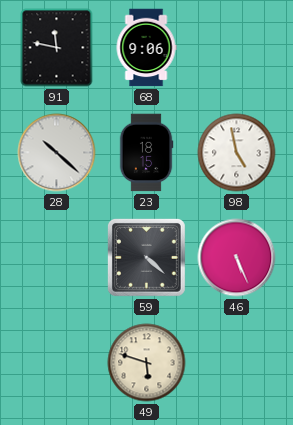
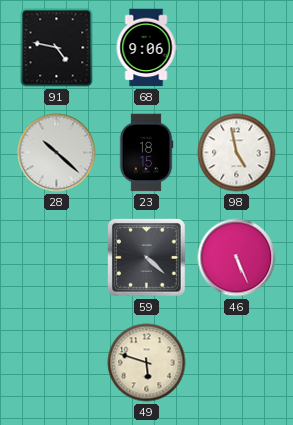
91: 11:47 -> 4:47 (57, 48)
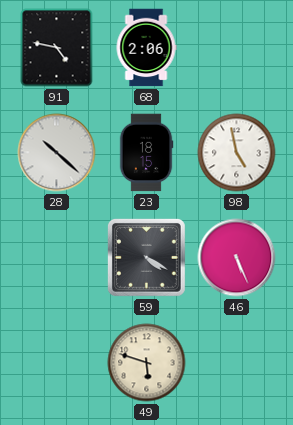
68: 9:06 -> 2:06 (146, 48)
59: 4:22 -> 4:20 (146, 257)
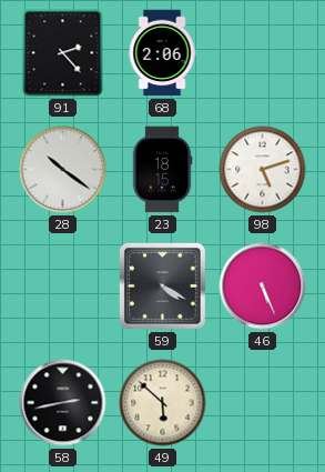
91: 4:47 -> 2:23 (63, 53)
28: 10:22 -> 10:21 (63, 170)
98: 4:58 -> 5:12 (263, 170)
58: none -> 2:43 (63, 403)
49: 5:48 -> 5:52 (163, 403)
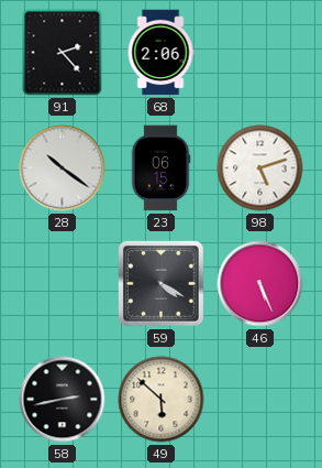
23: 18:15 -> 06:15 (160, 168)
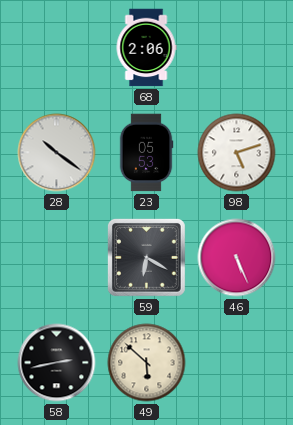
91: 2:23 -> none (63, 53)
23: 06:15 -> 05:53 (146, 153)
59: 4:20 -> 6:20 (146, 257)
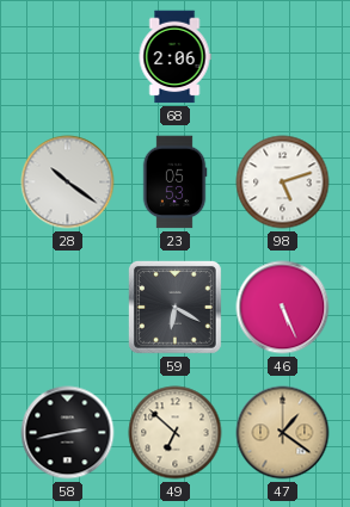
49: 5:52 -> 6:52 (176, 433)
47: none -> 1:21 (283, 433)
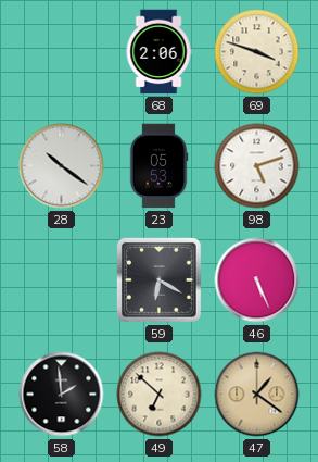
69: none -> 3:48 (257, 52)
58: 2:43 -> 1:59 (62, 395)
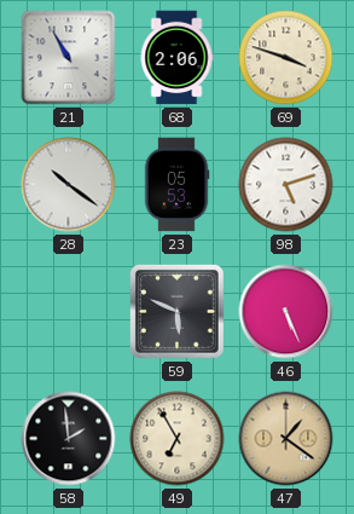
21: none -> 10:55 (69, 58)
59: 6:20 -> 5:49 (176, 311)
49: 6:52 -> 6:55 (178, 439)
